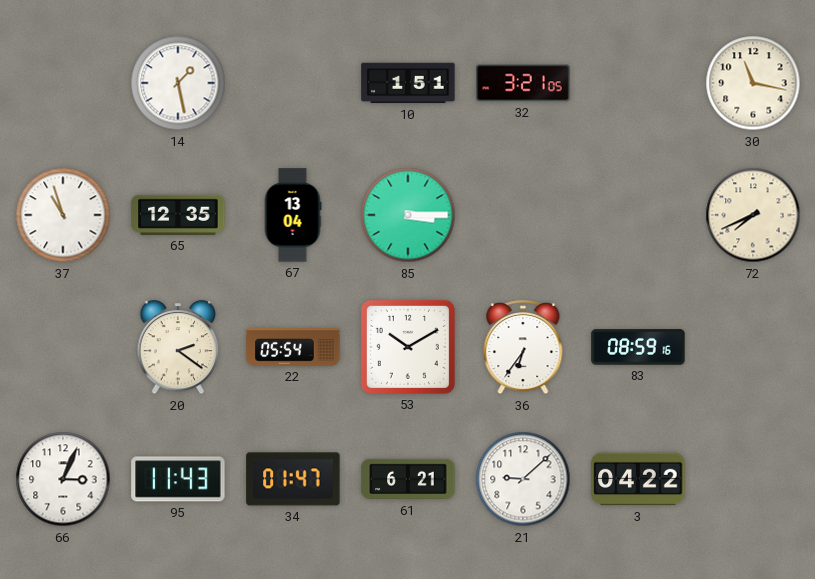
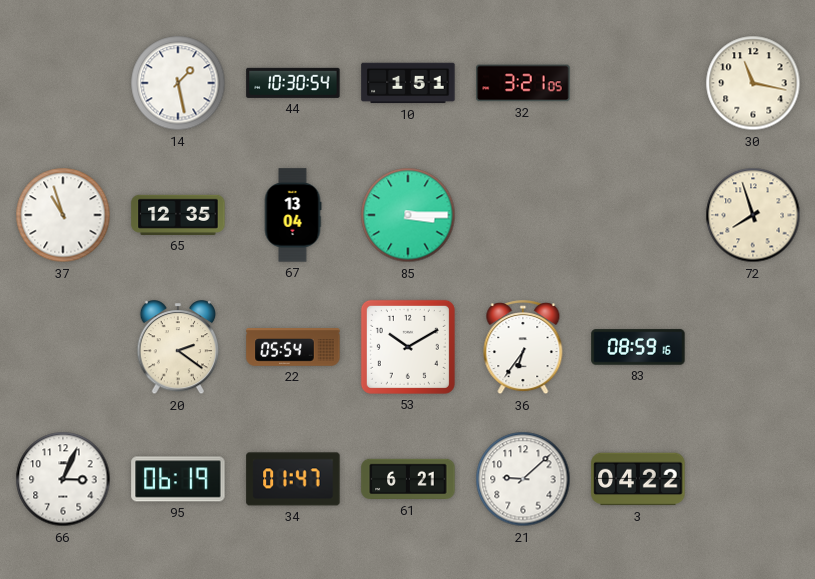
44: none -> 10:30 (293, 83)
72: 7:41 -> 7:57 (753, 215)
95: 11:43 -> 06:19 (178, 479)
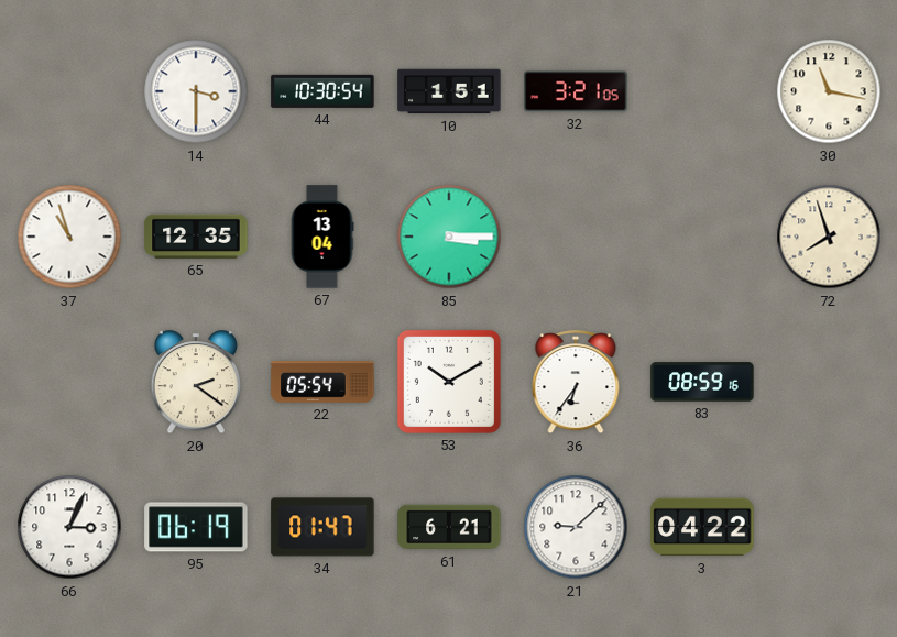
14: 1:28 -> 3:30 (196, 91)
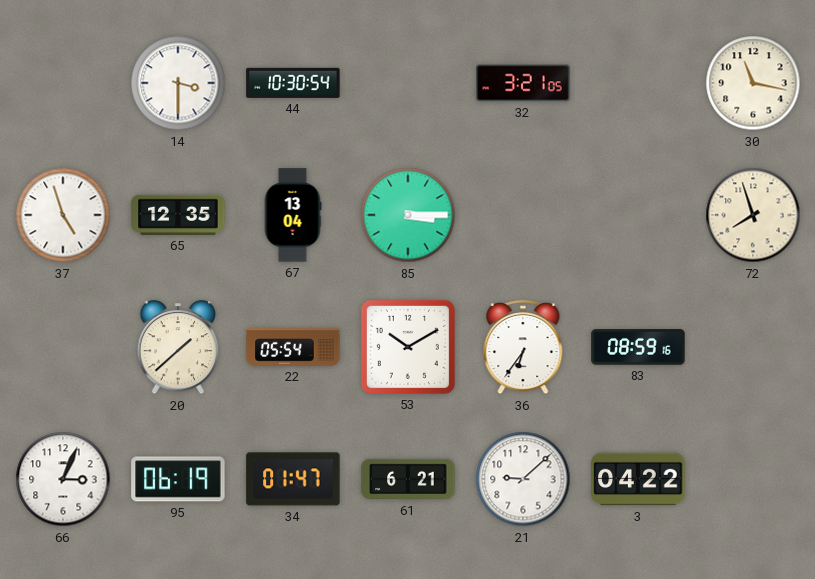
10: 1:51 -> none (449, 91)
37: 10:57 -> 4:57 (63, 215)
20: 2:21 -> 1:38 (178, 348)
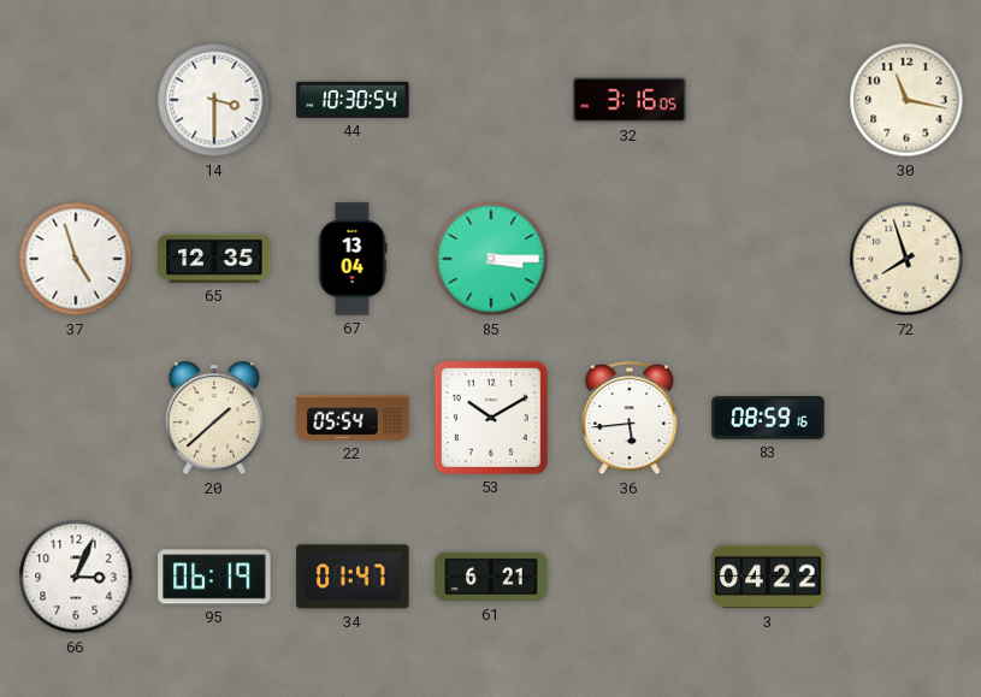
32: 3:21 -> 3:16 (630, 100)
36: 6:36 -> 5:44 (630, 419)
21: 9:08 -> none (523, 479)
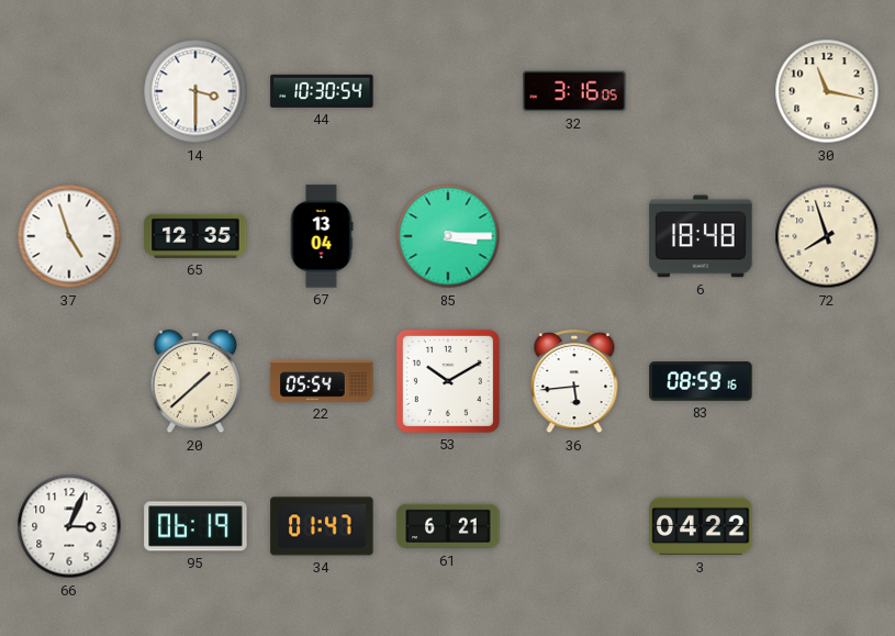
6: none -> 18:48 (701, 236)
